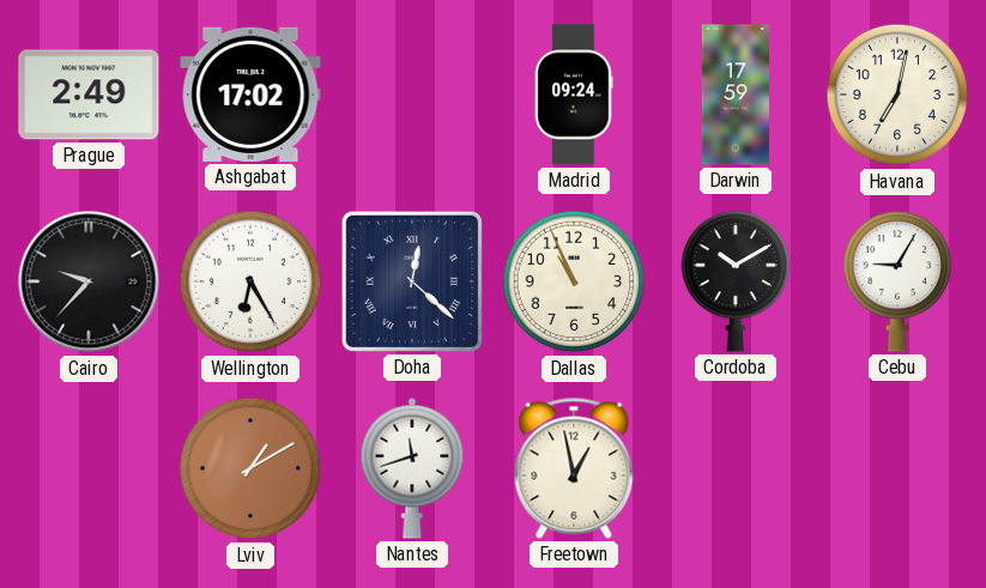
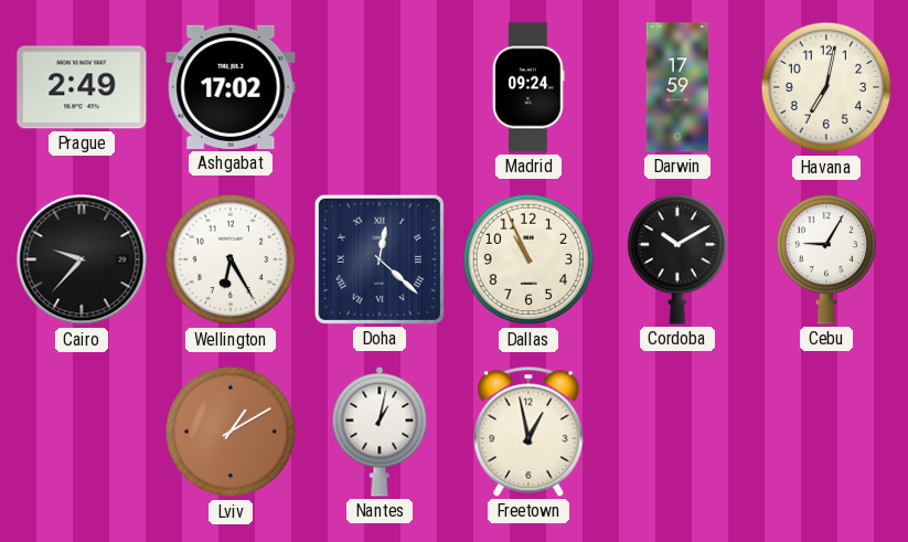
Nantes: 11:42 -> 1:02 (380, 432)
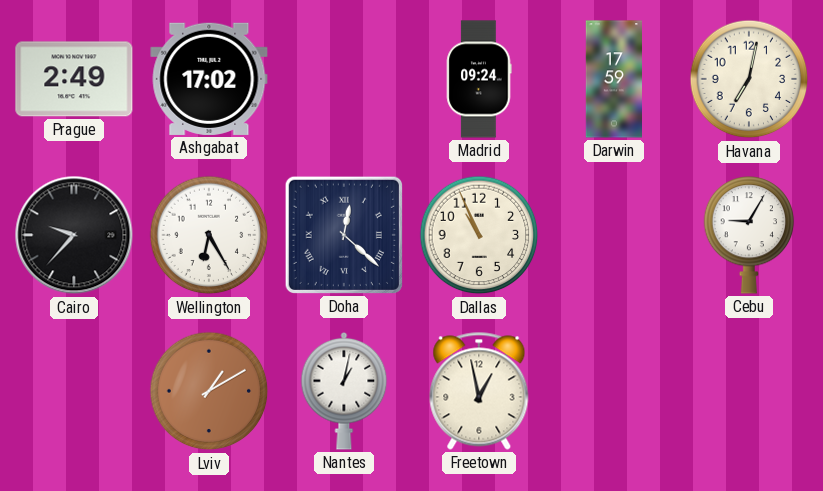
Cordoba: 10:10 -> none (677, 259)
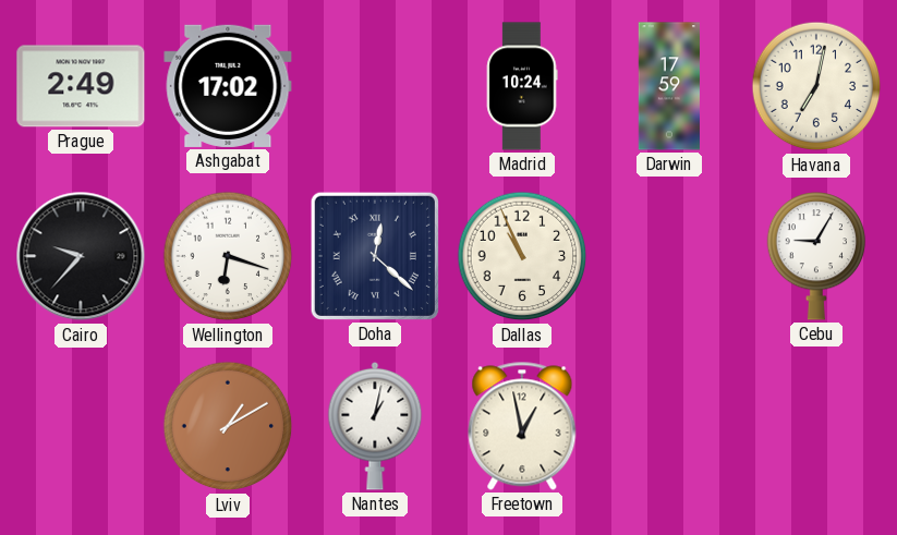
Madrid: 09:24 -> 10:24 (522, 86)
Wellington: 6:25 -> 6:18 (228, 256)
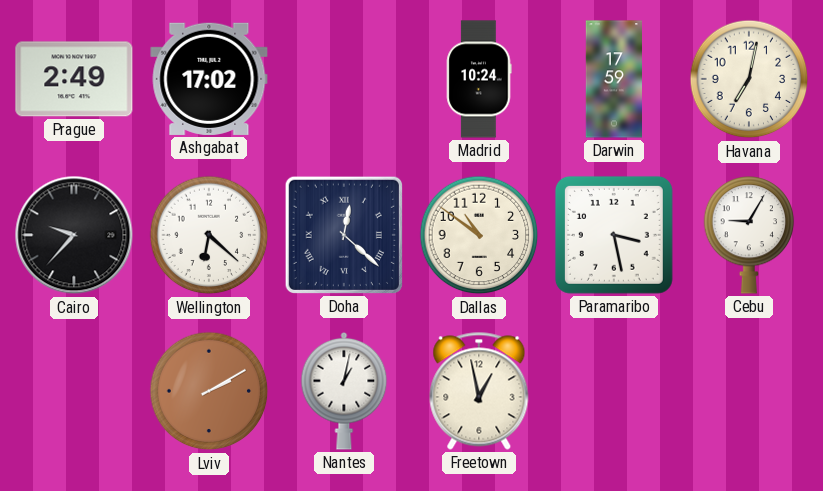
Wellington: 6:18 -> 6:22 (209, 235)
Dallas: 10:56 -> 10:51 (479, 235)
Paramaribo: none -> 3:28 (614, 235)
Lviv: 1:10 -> 2:10 (209, 391)
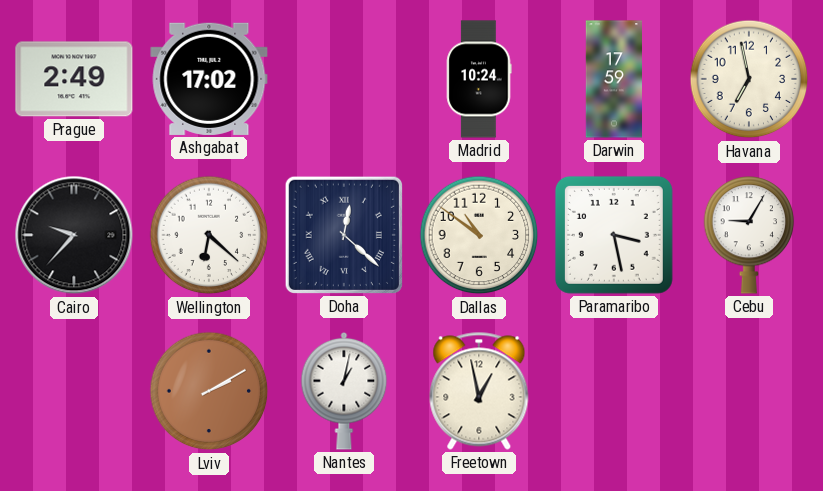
Havana: 7:02 -> 6:58 (749, 79)
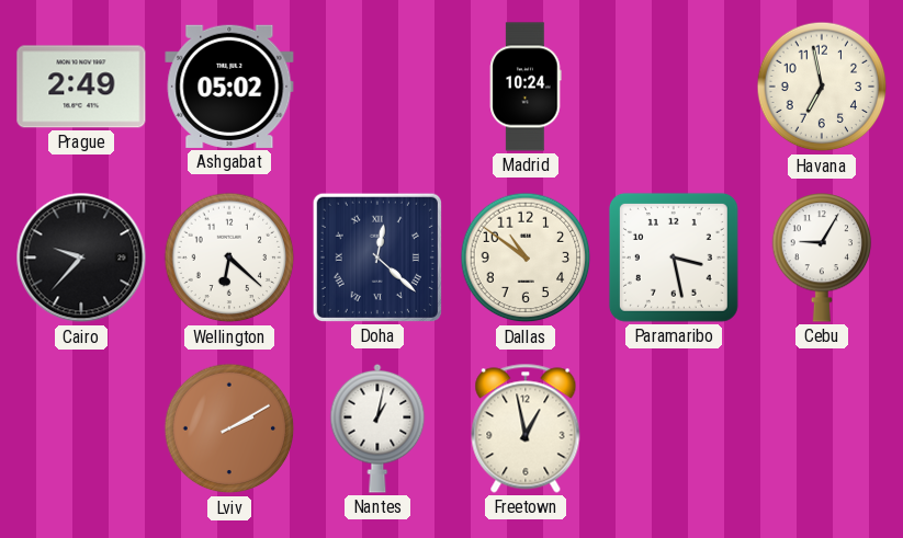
Ashgabat: 17:02 -> 05:02 (229, 87)
Darwin: 17:59 -> none (614, 79)
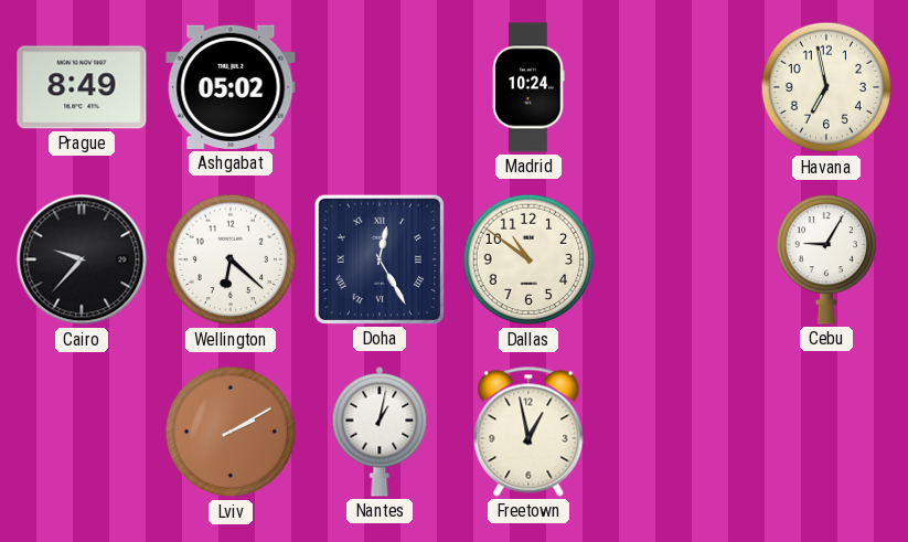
Prague: 2:49 -> 8:49 (82, 87)
Doha: 12:22 -> 12:25 (380, 259)
Paramaribo: 3:28 -> none (674, 257)
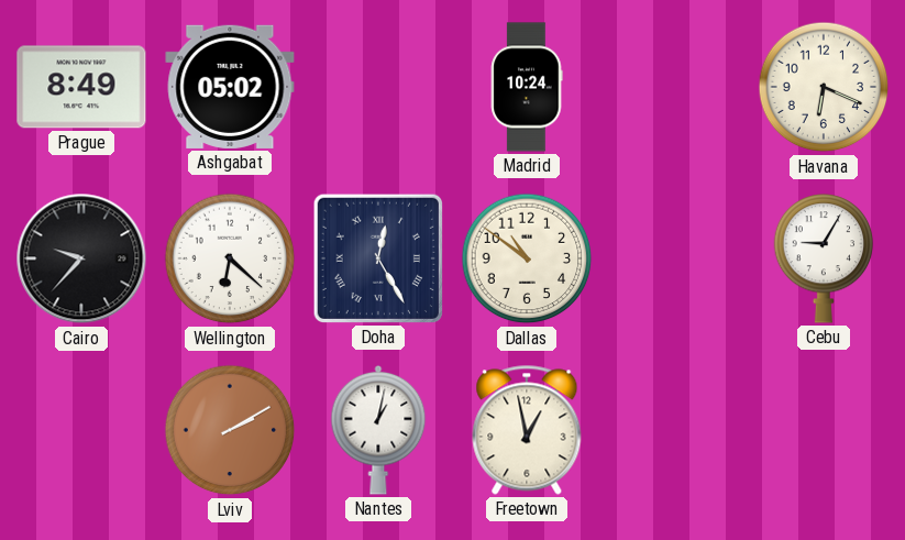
Havana: 6:58 -> 6:19 (824, 87)
